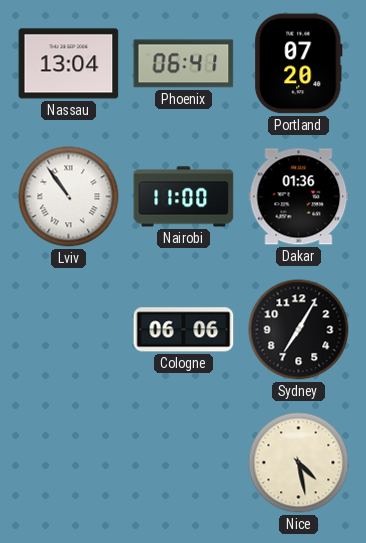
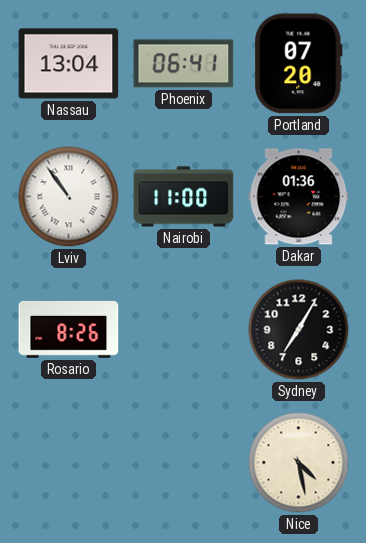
Rosario: none -> 8:26 (69, 329)
Cologne: 06:06 -> none (184, 330)
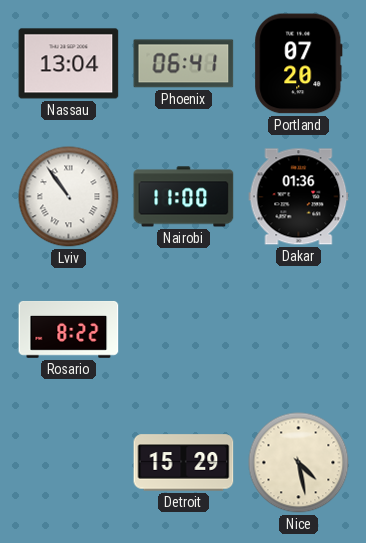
Rosario: 8:26 -> 8:22 (69, 329)
Sydney: 7:05 -> none (299, 330)
Detroit: none -> 15:29 (184, 463)
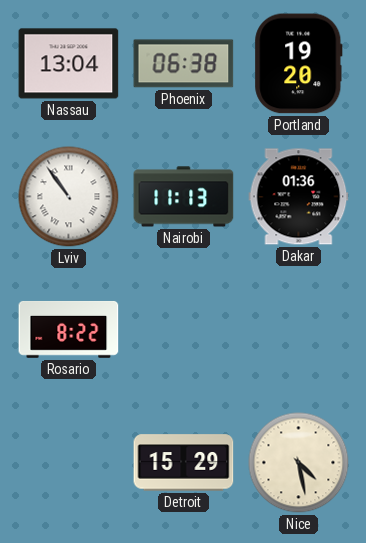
Phoenix: 06:41 -> 06:38 (184, 64)
Portland: 07:20 -> 19:20 (299, 64)
Nairobi: 11:00 -> 11:13 (184, 197)
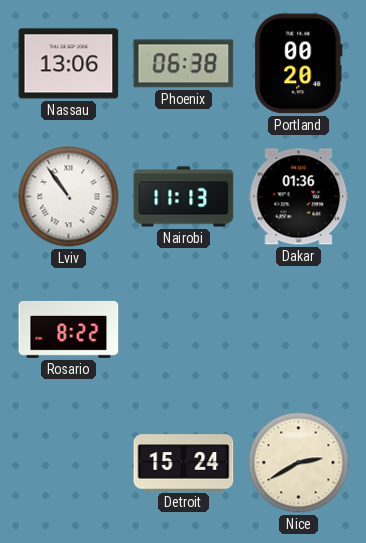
Nassau: 13:04 -> 13:06 (69, 64)
Portland: 19:20 -> 00:20 (299, 64)
Detroit: 15:29 -> 15:24 (184, 463)
Nice: 4:28 -> 2:40 (299, 463)
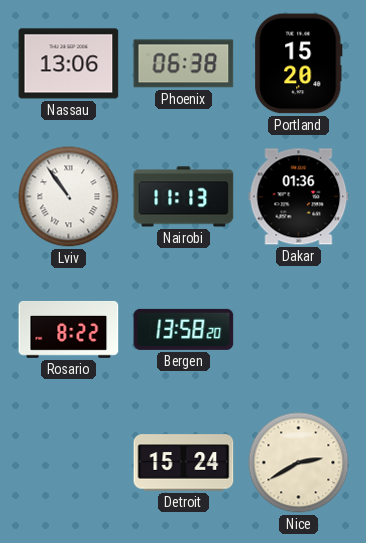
Portland: 00:20 -> 15:20 (299, 64)
Bergen: none -> 13:58 (184, 329)
